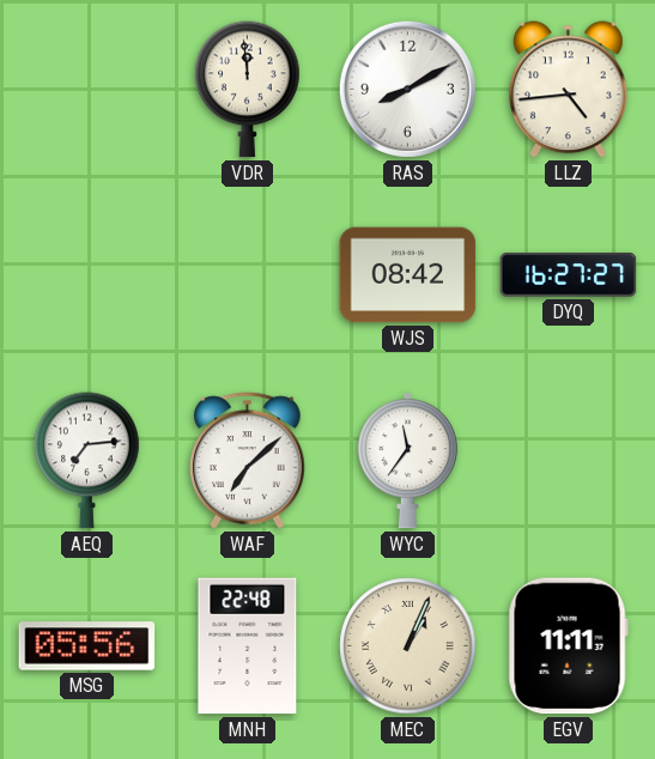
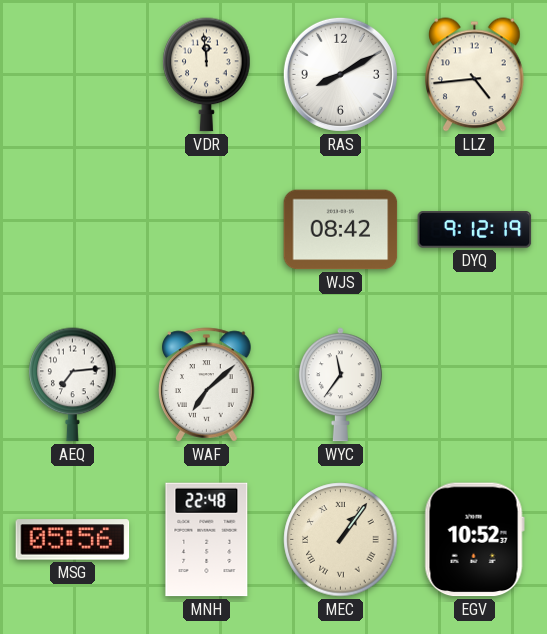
DYQ: 16:27 -> 9:12 (475, 230)
MEC: 1:04 -> 1:06 (341, 540)
EGV: 11:11 -> 10:52 (474, 540)
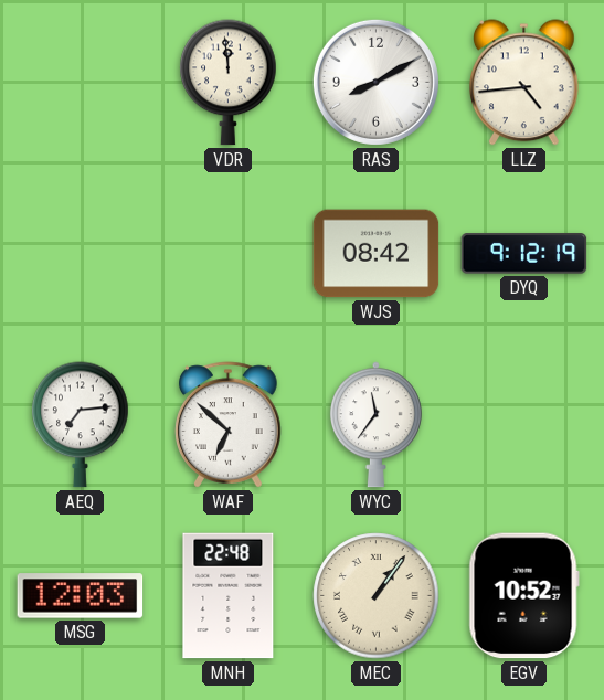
WAF: 7:08 -> 6:52 (229, 425)
MSG: 05:56 -> 12:03 (81, 596)
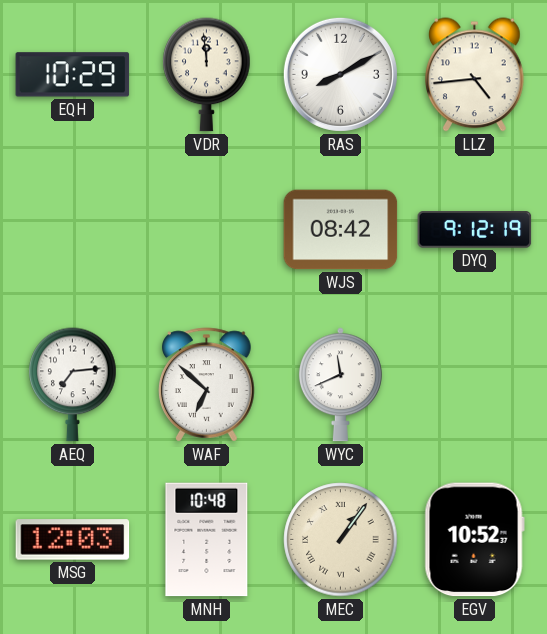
EQH: none -> 10:29 (73, 75)
WYC: 11:36 -> 11:41 (340, 385)
MNH: 22:48 -> 10:48 (207, 540)
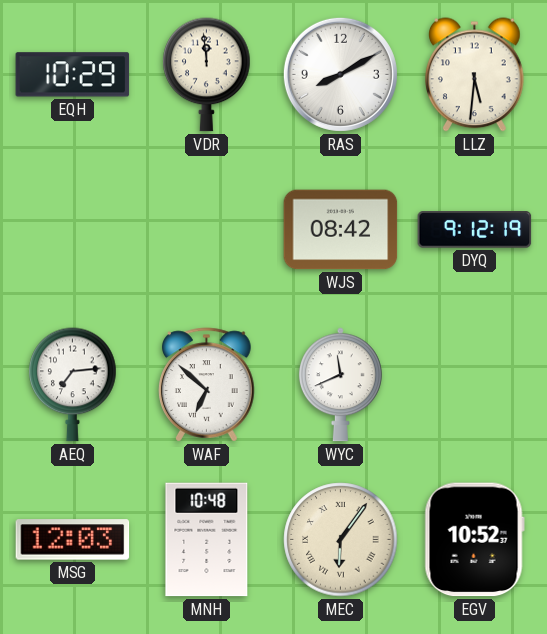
LLZ: 4:44 -> 5:31 (475, 75)
MEC: 1:06 -> 6:06 (341, 540)
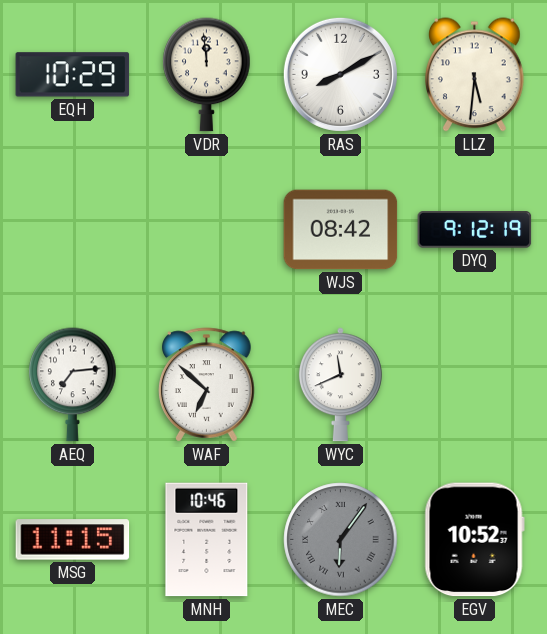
MSG: 12:03 -> 11:15 (73, 540)
MNH: 10:48 -> 10:46 (207, 540)
MEC dial: cream -> grey (341, 540)
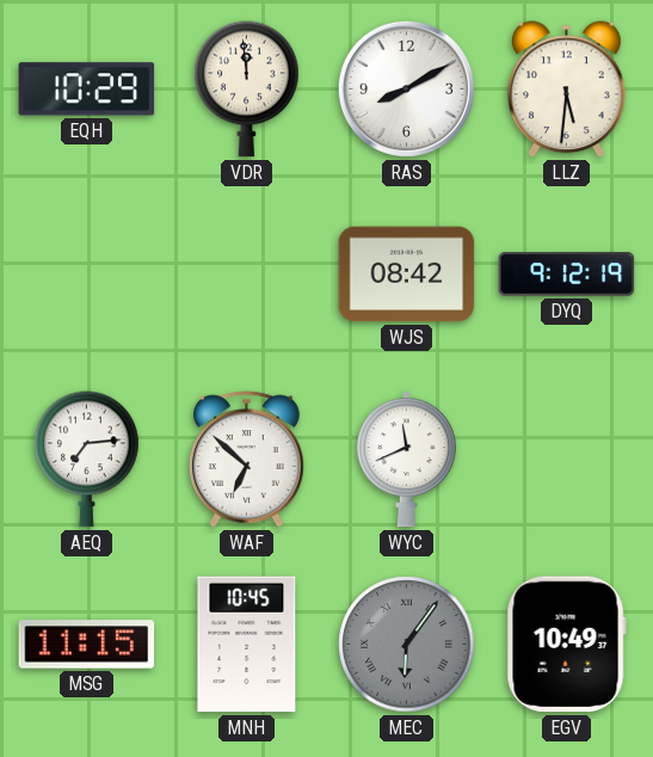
MNH: 10:46 -> 10:45 (247, 645)
EGV: 10:52 -> 10:49 (566, 645)
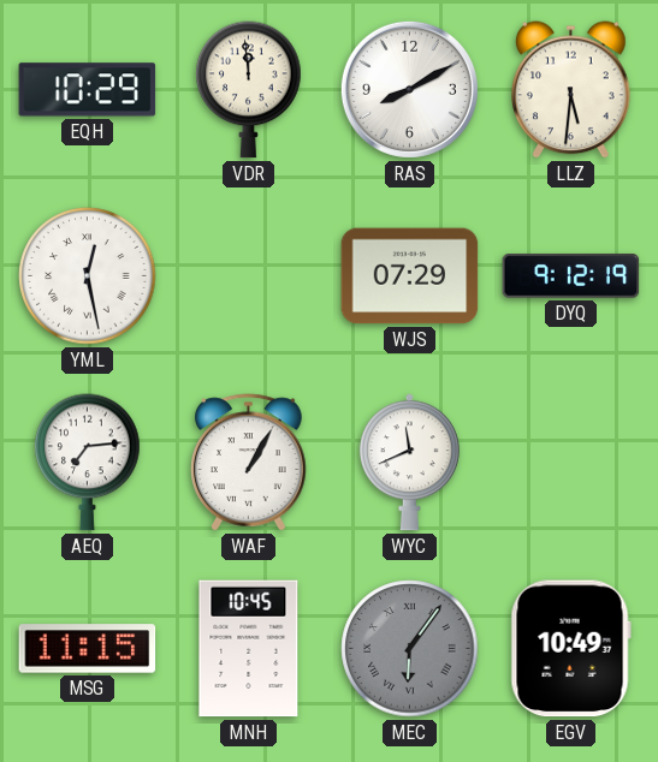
YML: none -> 12:28 (88, 276)
WJS: 08:42 -> 07:29 (410, 276)
WAF: 6:52 -> 1:05 (249, 463)
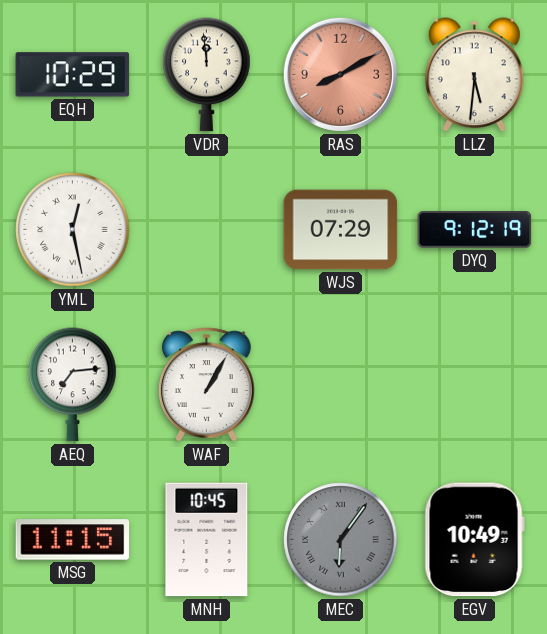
RAS dial: white -> salmon (340, 74)
WYC: 11:41 -> none (409, 463)
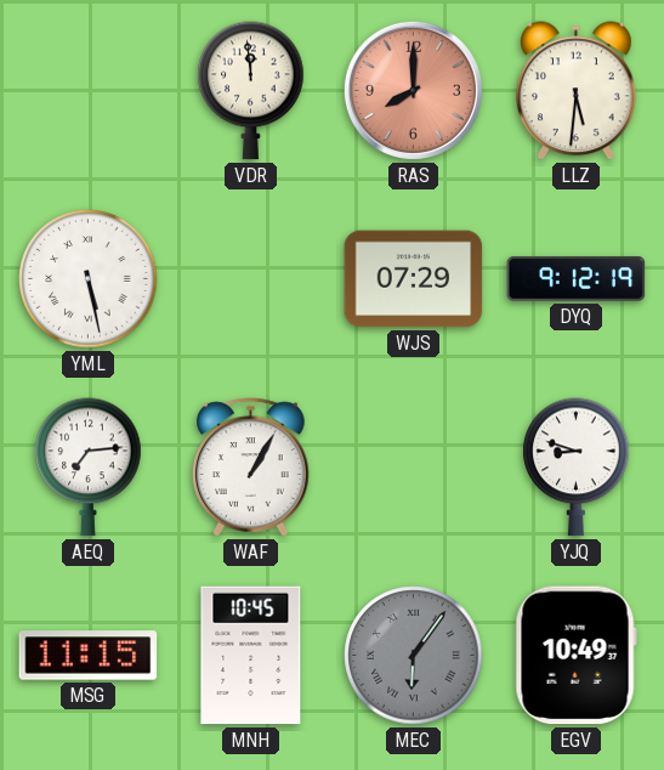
EQH: 10:29 -> none (73, 75)
RAS: 8:10 -> 8:00 (413, 90)
YML: 12:28 -> 5:28 (89, 279)
YJQ: none -> 8:48 (577, 468)
